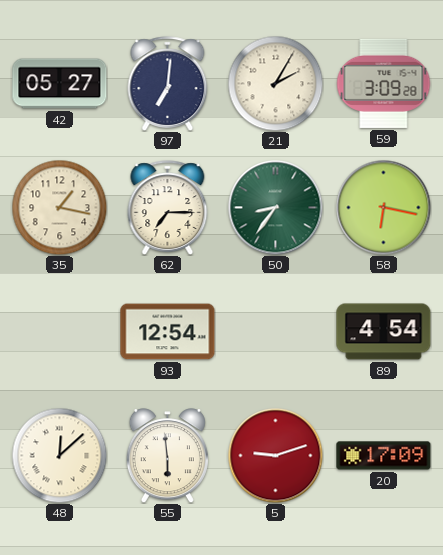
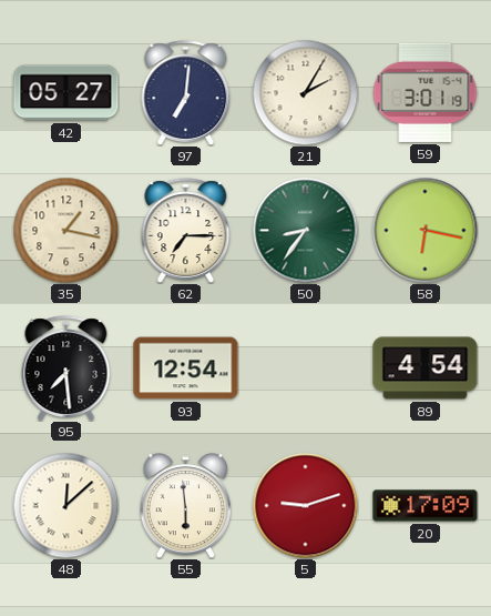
59: 3:09 -> 3:01 (426, 92)
95: none -> 7:29 (67, 368)
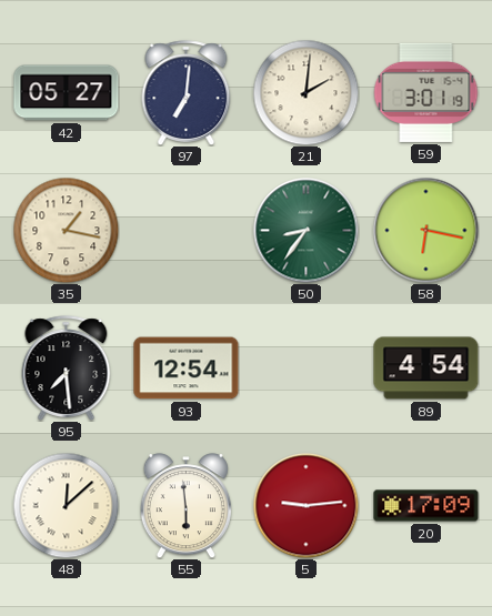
21: 2:05 -> 2:01 (305, 92)
62: 7:15 -> none (186, 231)
5: 9:12 -> 9:14 (305, 505)
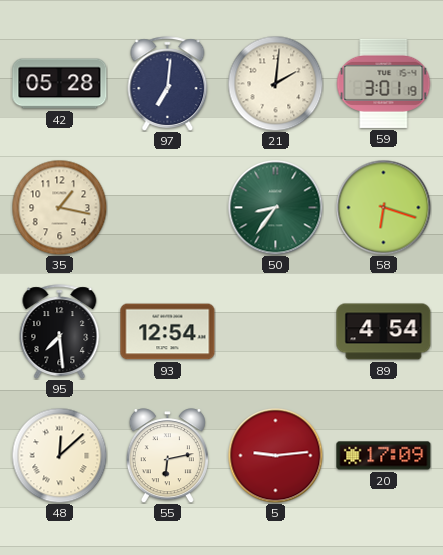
42: 05:27 -> 05:28 (60, 84)
58: 6:17 -> 6:18 (383, 207)
55: 5:59 -> 6:13 (167, 456)
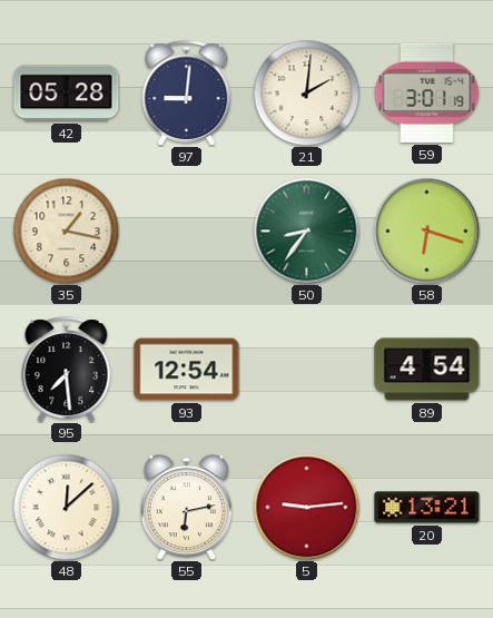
97: 7:01 -> 9:01 (187, 94)
20: 17:09 -> 13:21 (427, 508)
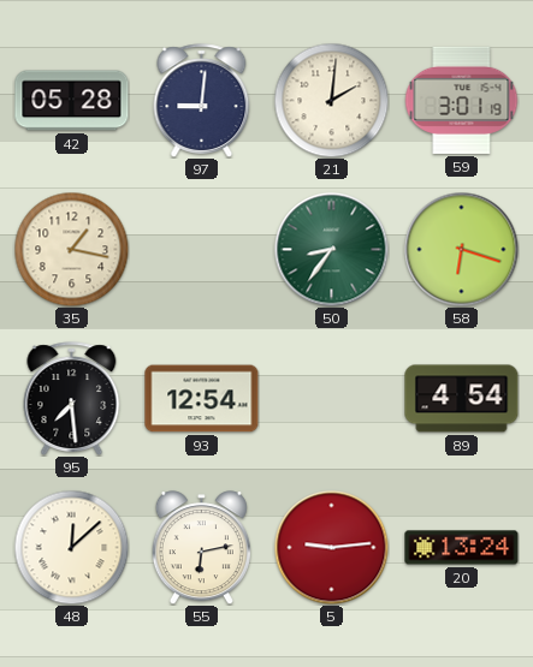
20: 13:21 -> 13:24 (462, 548)
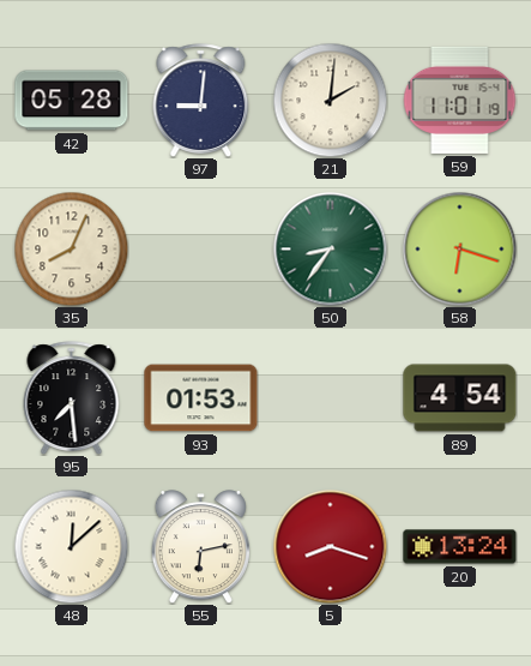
59: 3:01 -> 11:01 (460, 100)
35: 1:17 -> 8:04 (71, 248)
93: 12:54 -> 01:53 (201, 398)
5: 9:14 -> 8:18 (330, 546)
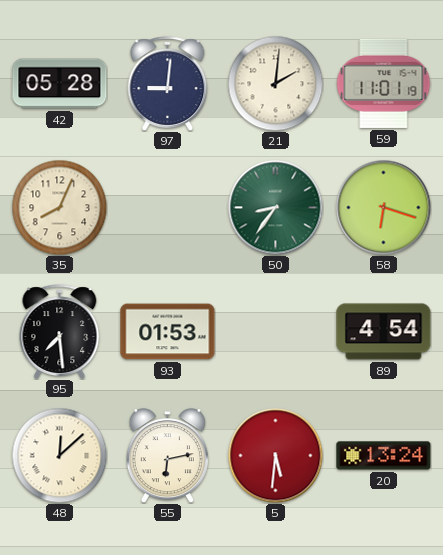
5: 8:18 -> 5:31 (275, 455)
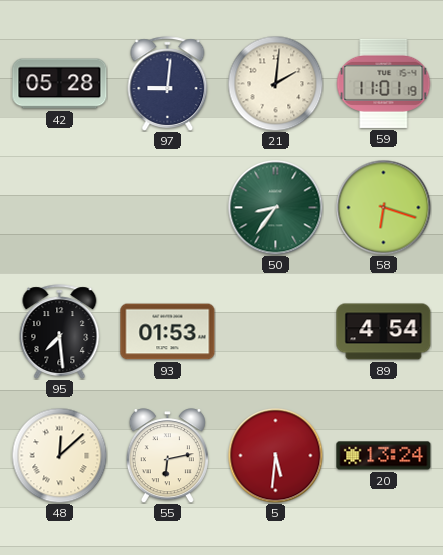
35: 8:04 -> none (59, 207)
